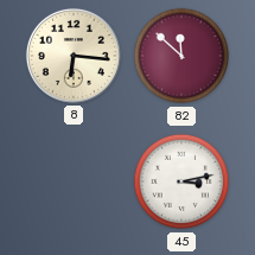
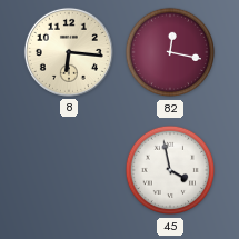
82: 11:52 -> 12:17 (170, 52)
45: 3:13 -> 3:58 (170, 170)
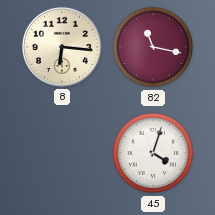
82: 12:17 -> 11:17 (153, 47)
45: 3:58 -> 4:03 (153, 153)
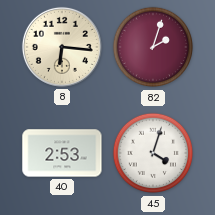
82: 11:17 -> 2:03 (153, 47)
40: none -> 2:53 (62, 153)
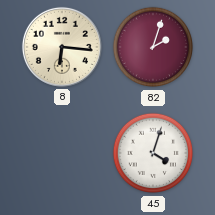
40: 2:53 -> none (62, 153)
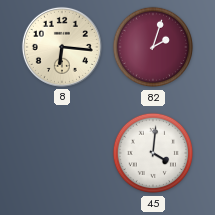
45: 4:03 -> 4:01 (153, 153)
